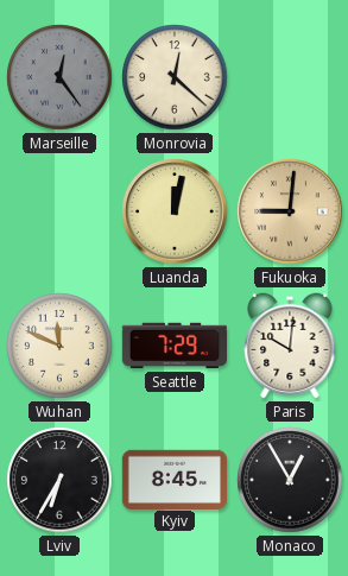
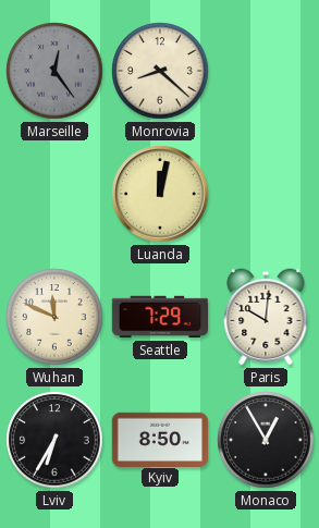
Monrovia: 12:22 -> 8:22 (160, 71)
Fukuoka: 9:01 -> none (290, 211)
Kyiv: 8:45 -> 8:50 (159, 439)
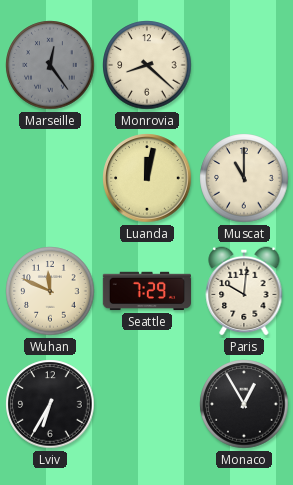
Muscat: none -> 11:00 (244, 178)
Kyiv: 8:50 -> none (159, 439)
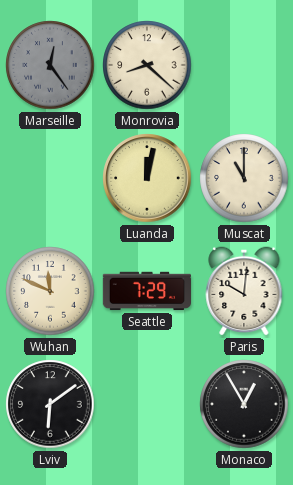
Lviv: 6:35 -> 6:09 (50, 404)
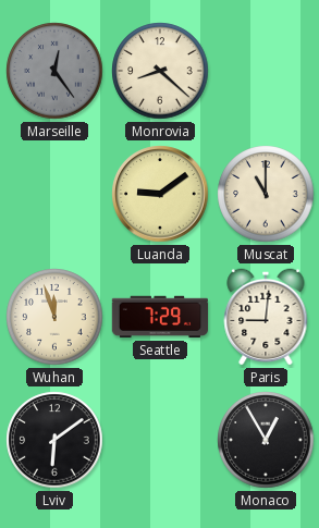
Luanda: 12:02 -> 9:09 (160, 194)
Wuhan: 11:49 -> 11:57 (54, 317)
Paris: 10:01 -> 9:01 (266, 317)
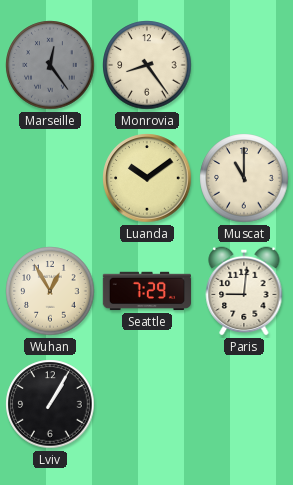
Monrovia: 8:22 -> 8:24 (147, 65)
Luanda: 9:09 -> 10:09 (147, 178)
Wuhan: 11:57 -> 12:55 (50, 291)
Lviv: 6:09 -> 1:05 (50, 404)
Monaco: 12:55 -> none (266, 440)
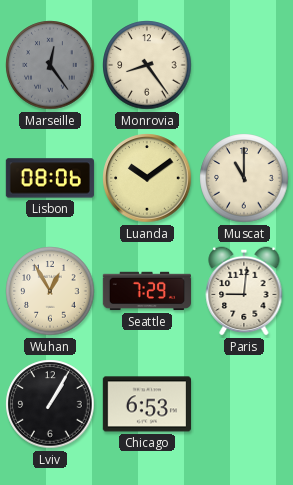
Lisbon: none -> 08:06 (50, 178)
Chicago: none -> 6:53 (146, 404)
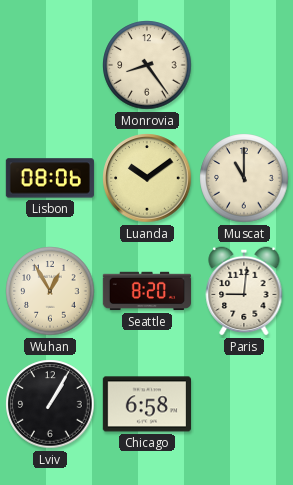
Marseille: 12:24 -> none (50, 65)
Seattle: 7:29 -> 8:20 (146, 291)
Chicago: 6:53 -> 6:58 (146, 404)
